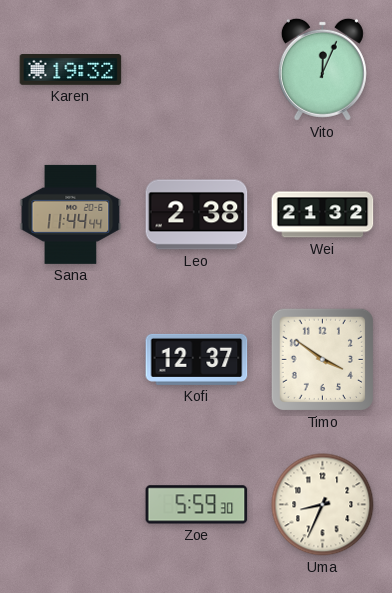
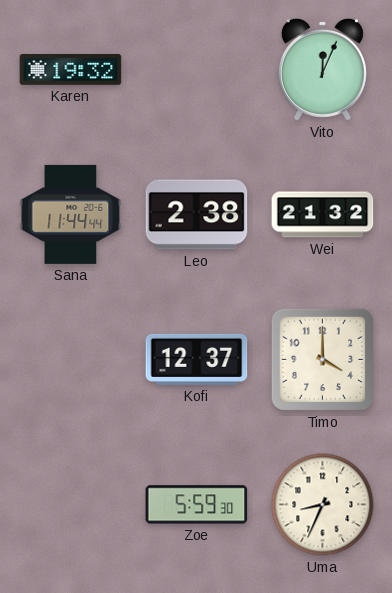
Timo: 3:51 -> 4:00 (322, 359)
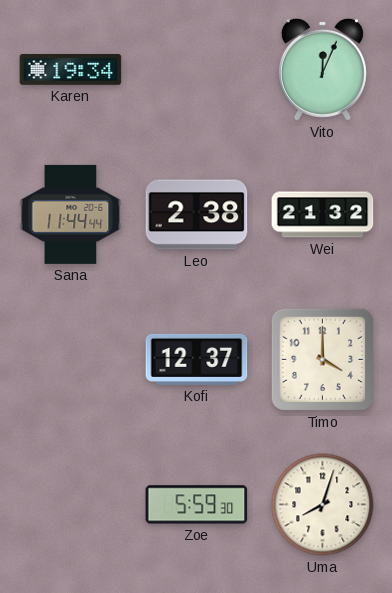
Karen: 19:32 -> 19:34 (71, 70)
Uma: 8:34 -> 8:03 (323, 505)
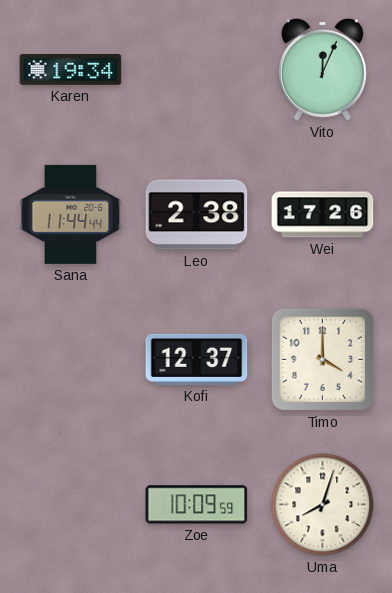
Wei: 21:32 -> 17:26 (323, 215)
Zoe: 5:59 -> 10:09 (197, 505)
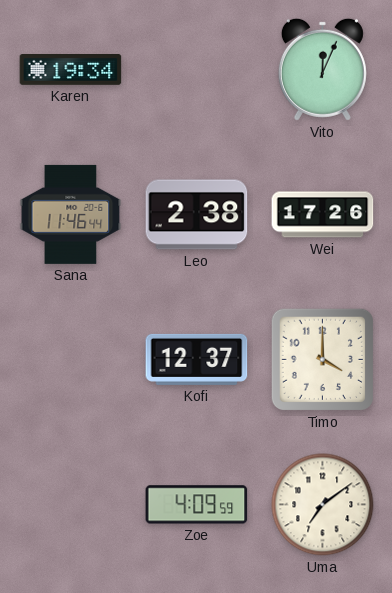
Sana: 11:44 -> 11:46 (71, 214)
Zoe: 10:09 -> 4:09 (197, 505)
Uma: 8:03 -> 7:09 (323, 505)
